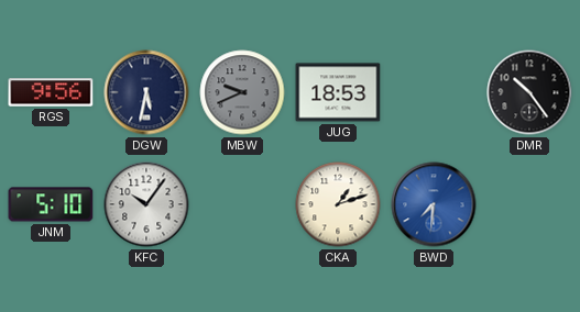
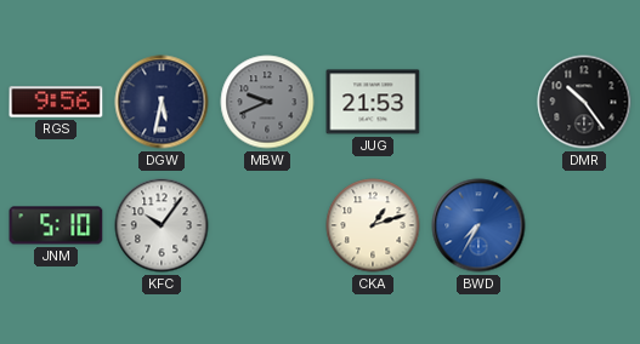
JUG: 18:53 -> 21:53 (373, 102)
BWD: 7:31 -> 7:35 (478, 225)
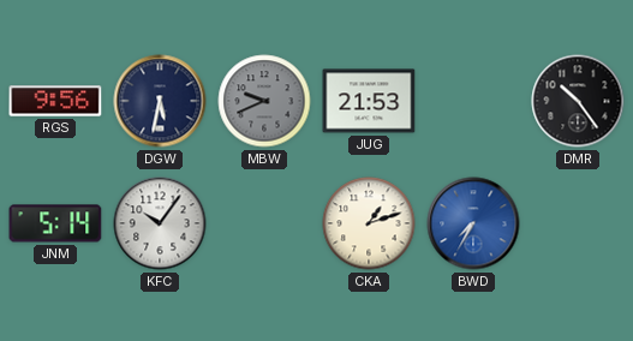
JNM: 5:10 -> 5:14 (55, 223)
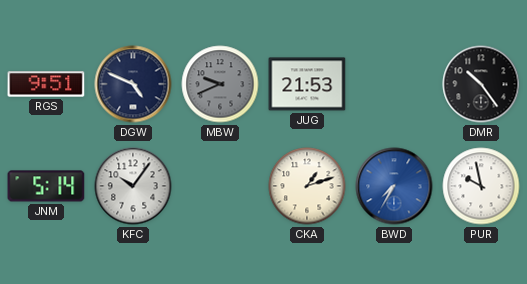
RGS: 9:56 -> 9:51 (46, 84)
DGW: 5:32 -> 4:49 (133, 84)
PUR: none -> 9:58 (481, 186)
